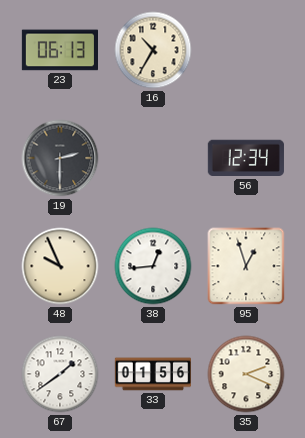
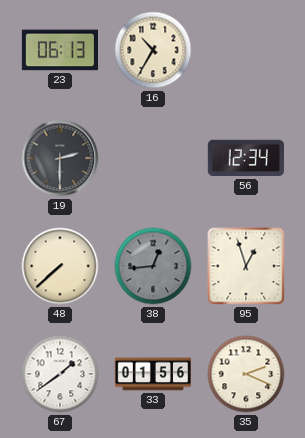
48: 9:56 -> 7:38 (60, 266)
38 dial: white -> grey (153, 266)
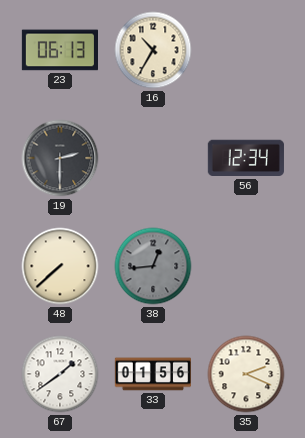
95: 12:57 -> none (246, 266)
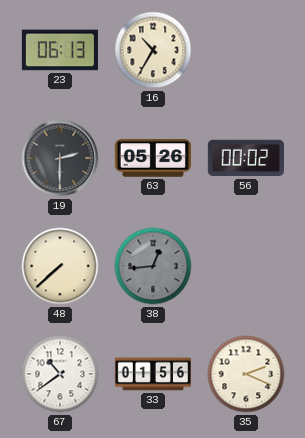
63: none -> 05:26 (152, 158)
56: 12:34 -> 00:02 (246, 158)
67: 1:39 -> 10:39 (60, 374)
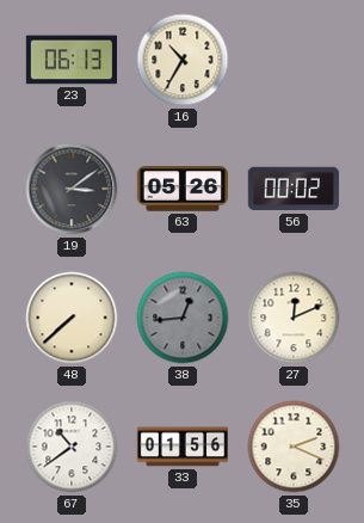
19: 2:30 -> 3:09 (72, 189)
27: none -> 12:11 (294, 318)
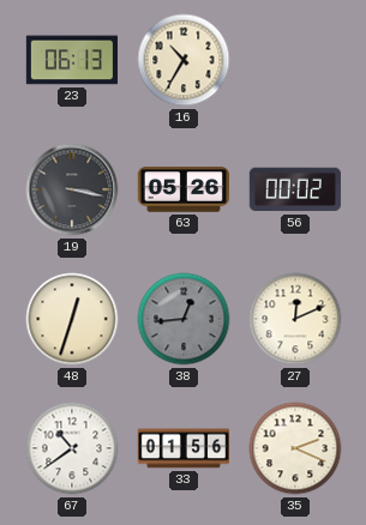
19: 3:09 -> 3:17 (72, 189)
48: 7:38 -> 12:33 (72, 319)
